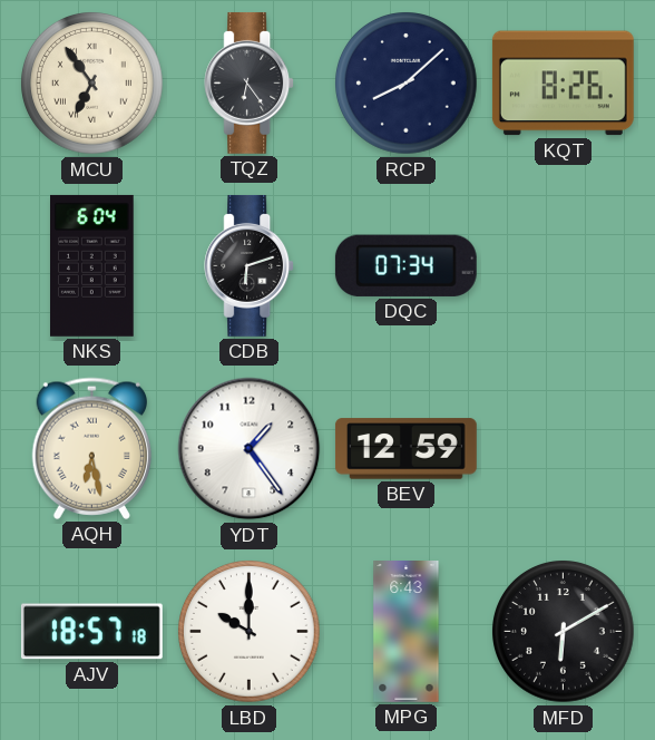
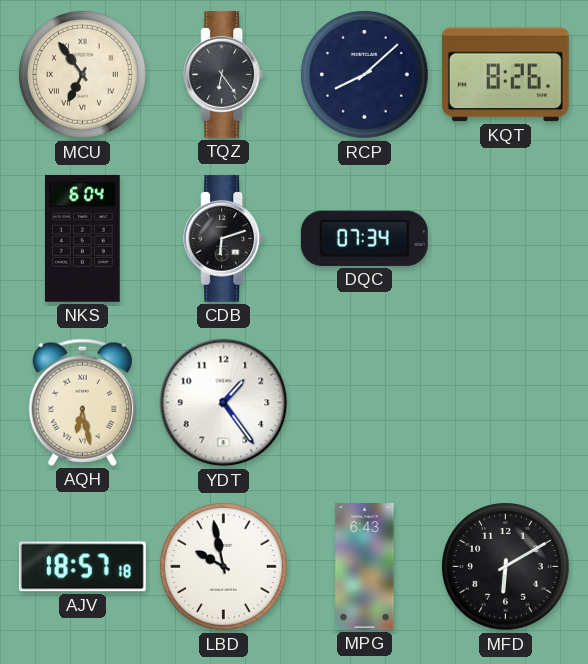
BEV: 12:59 -> none (405, 449)
LBD: 10:00 -> 9:58 (224, 567)
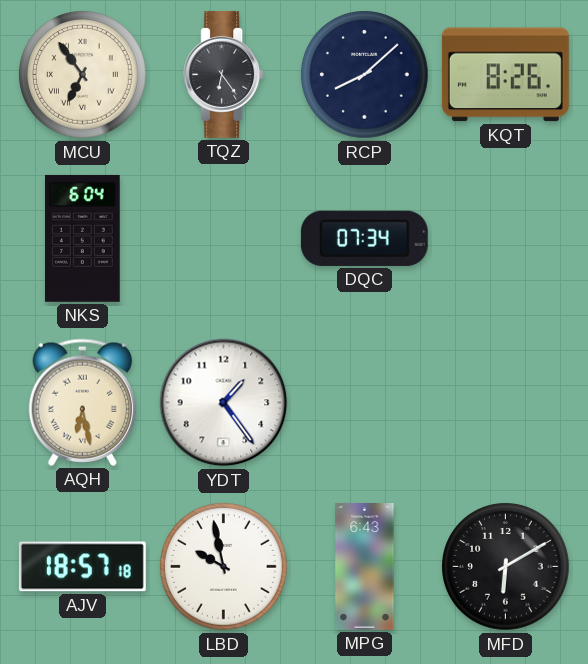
CDB: 6:12 -> none (224, 238)
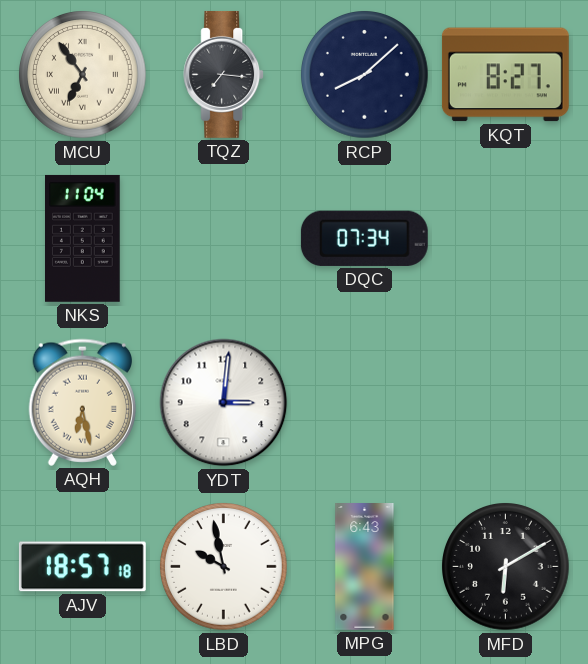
TQZ: 6:24 -> 7:16 (224, 74)
KQT: 8:26 -> 8:27 (505, 75)
NKS: 6:04 -> 11:04 (83, 238)
YDT: 1:24 -> 3:01 (224, 403)
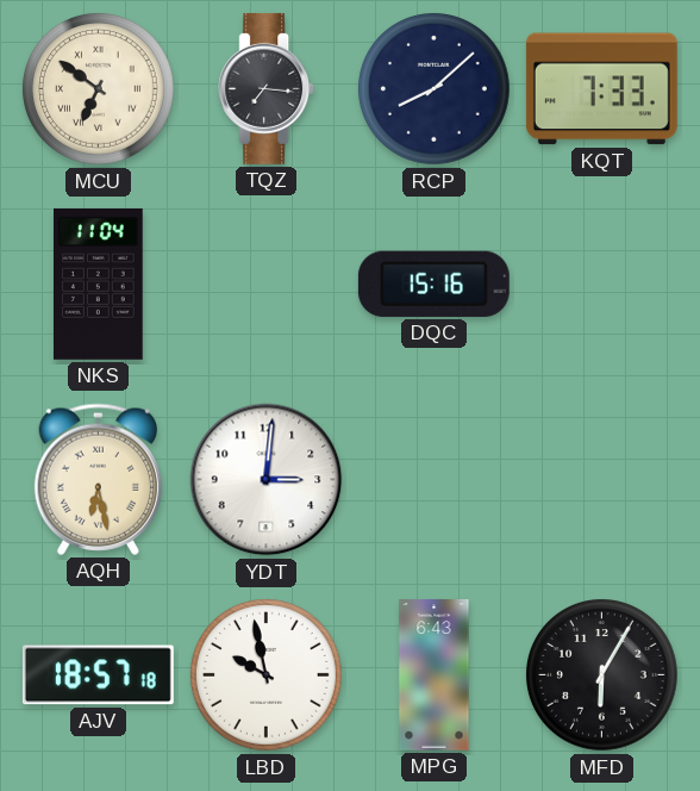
MCU: 6:54 -> 6:51 (99, 89)
KQT: 8:27 -> 7:33 (601, 89)
DQC: 07:34 -> 15:16 (433, 284)
MFD: 6:10 -> 6:05 (602, 675)
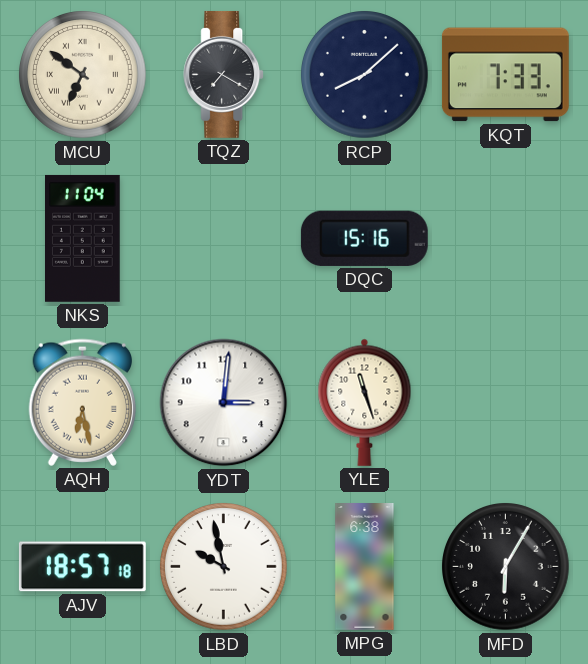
TQZ: 7:16 -> 7:20 (224, 74)
YLE: none -> 11:27 (365, 402)
MPG: 6:43 -> 6:38 (365, 567)
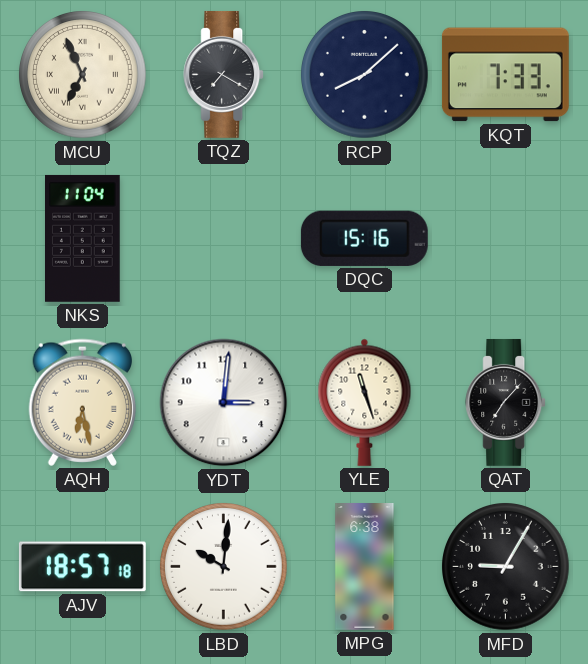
MCU: 6:51 -> 6:56 (83, 75)
QAT: none -> 7:07 (506, 402)
LBD: 9:58 -> 10:01 (224, 567)
MFD: 6:05 -> 9:05 (506, 567)
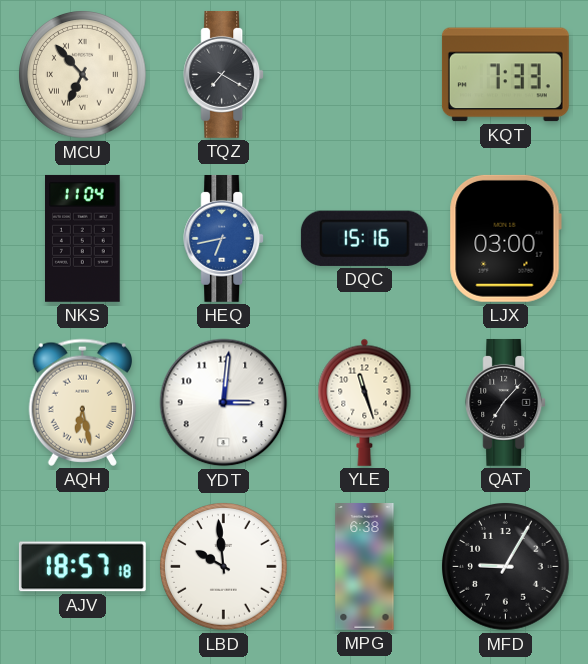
MCU: 6:56 -> 6:53 (83, 75)
RCP: 8:08 -> none (365, 75)
HEQ: none -> 6:43 (224, 238)
LJX: none -> 03:00 (505, 238)
LBD: 10:01 -> 9:59 (224, 567)
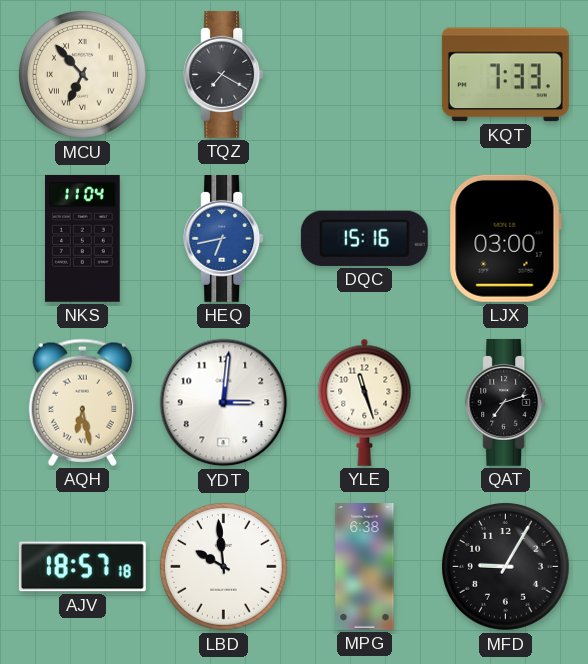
QAT: 7:07 -> 7:12 (506, 402)
